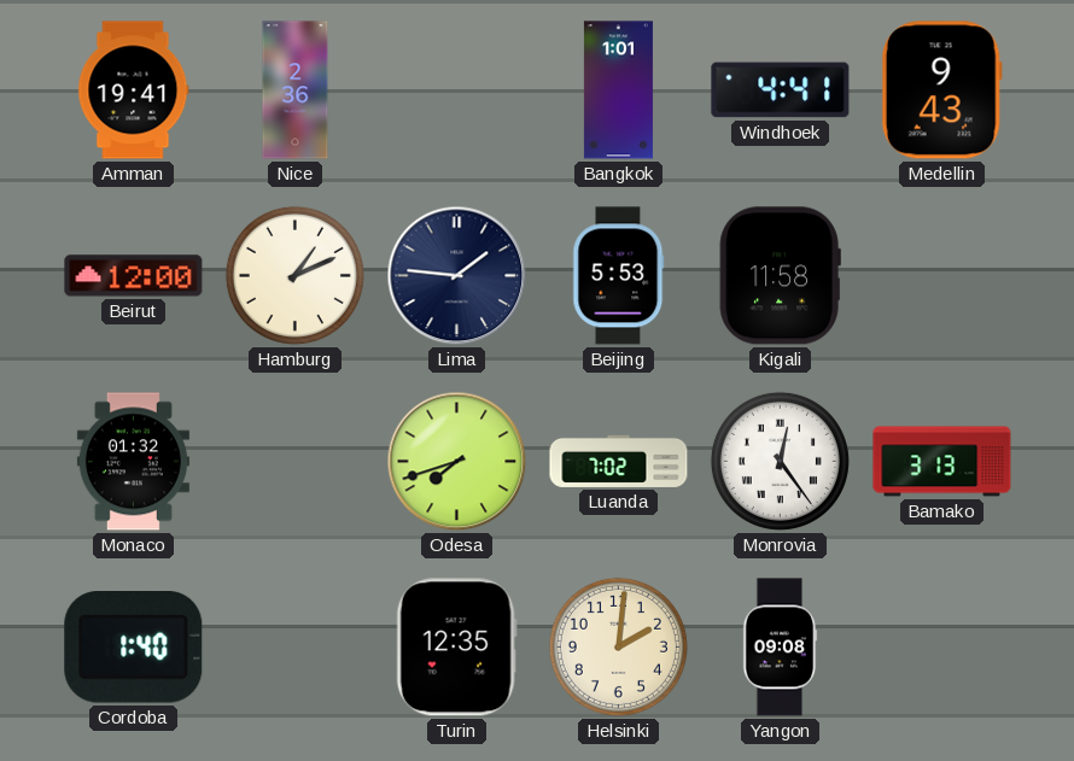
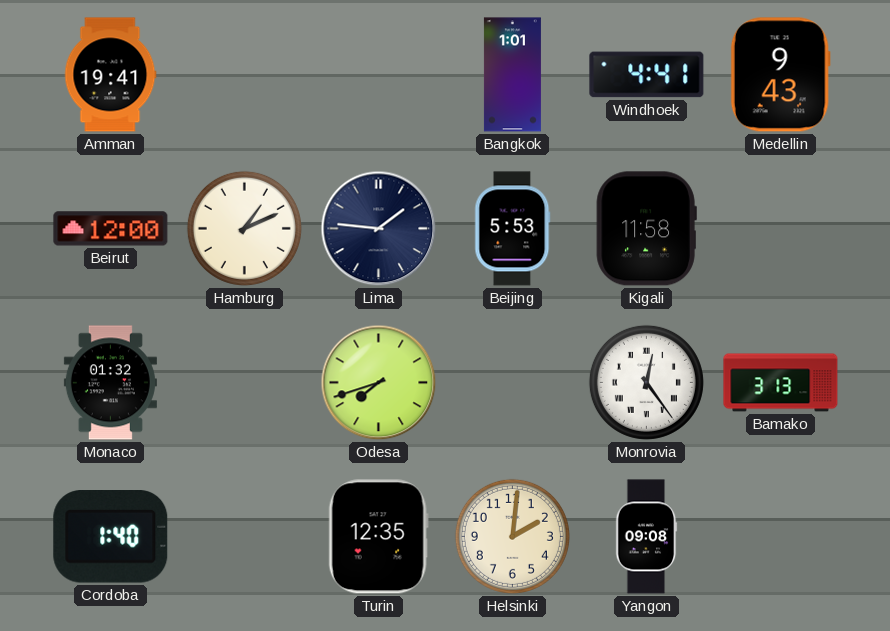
Nice: 2:36 -> none (296, 90)
Luanda: 7:02 -> none (619, 461)
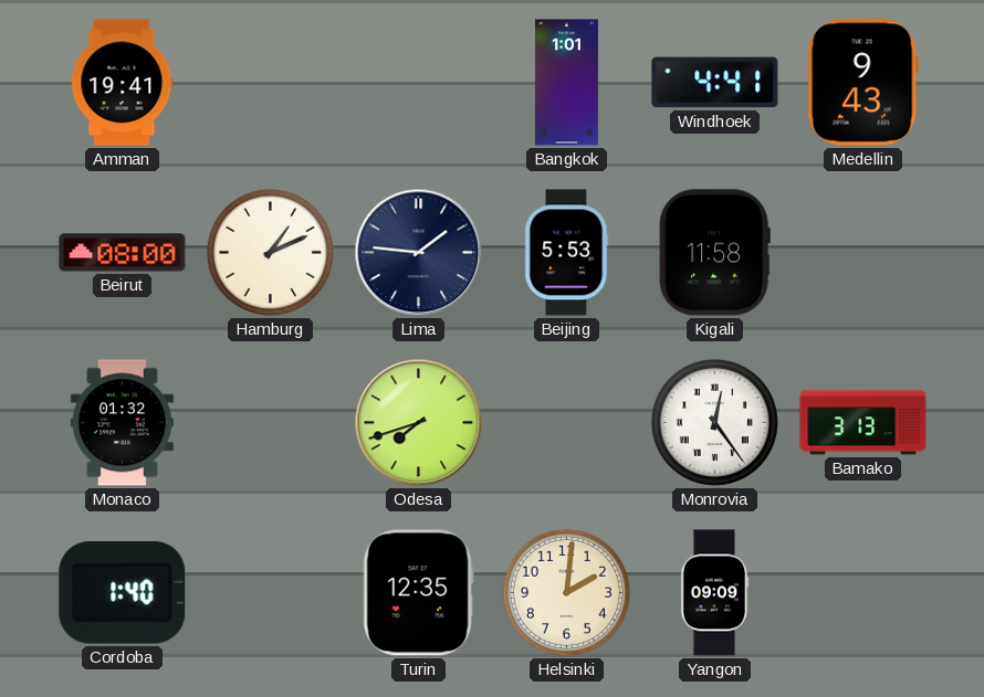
Beirut: 12:00 -> 08:00 (123, 253)
Yangon: 09:08 -> 09:09 (715, 593)
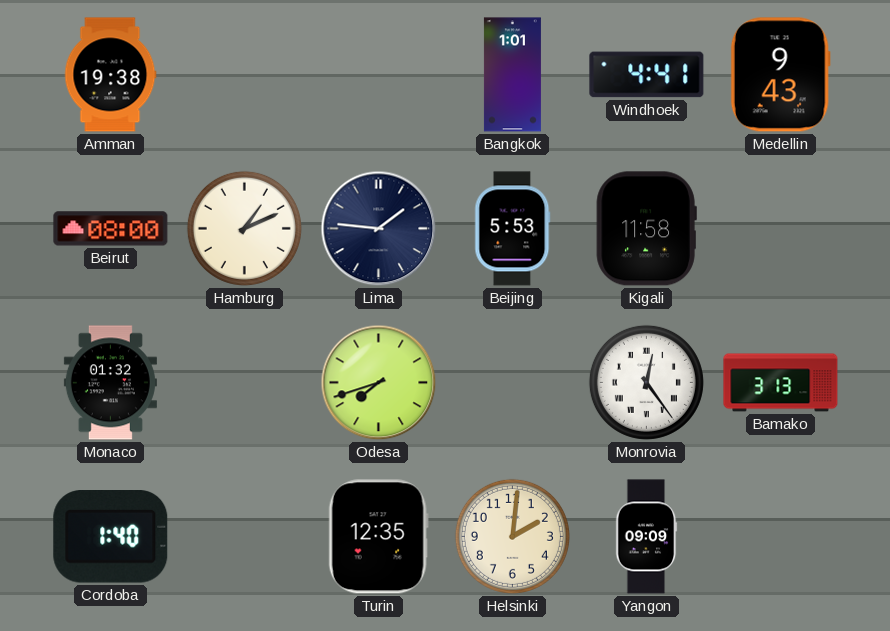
Amman: 19:41 -> 19:38 (110, 75)
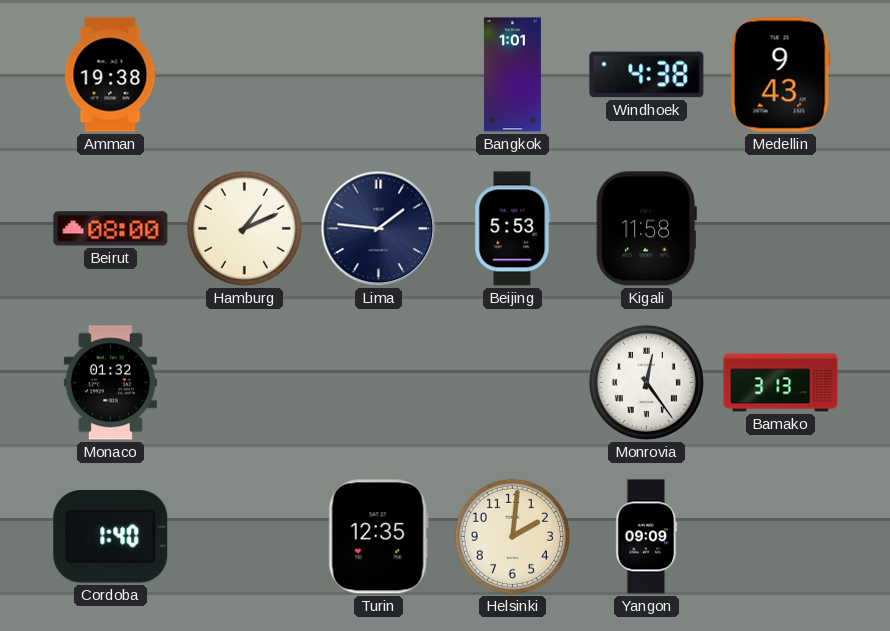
Windhoek: 4:41 -> 4:38 (647, 75)
Odesa: 7:42 -> none (379, 383)
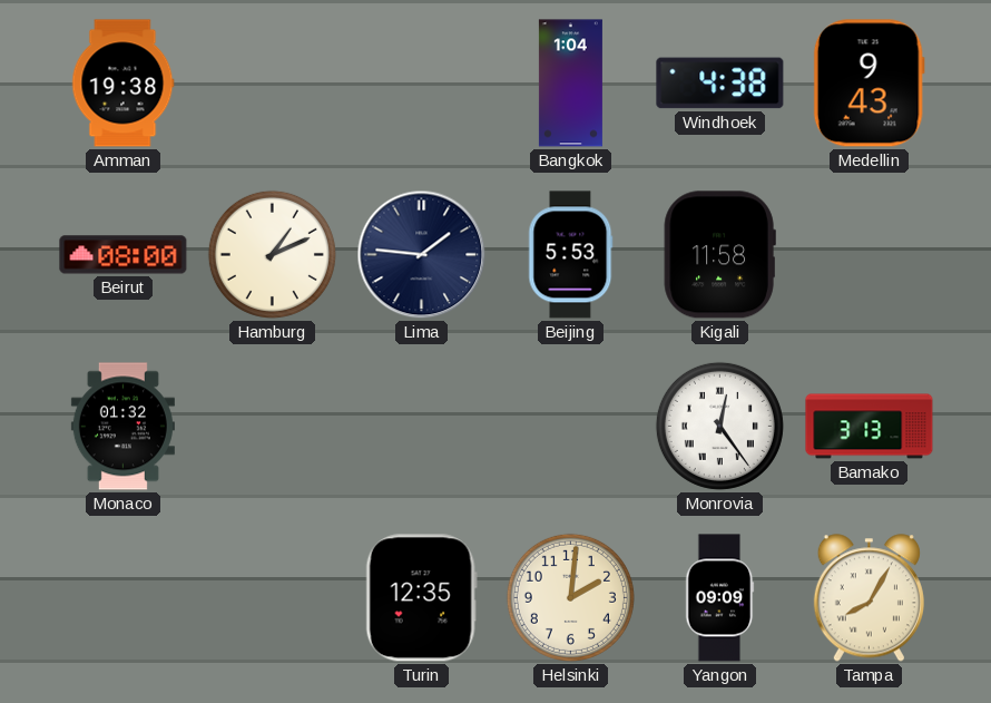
Bangkok: 1:01 -> 1:04 (570, 84)
Cordoba: 1:40 -> none (111, 537)
Tampa: none -> 8:05 (869, 598)
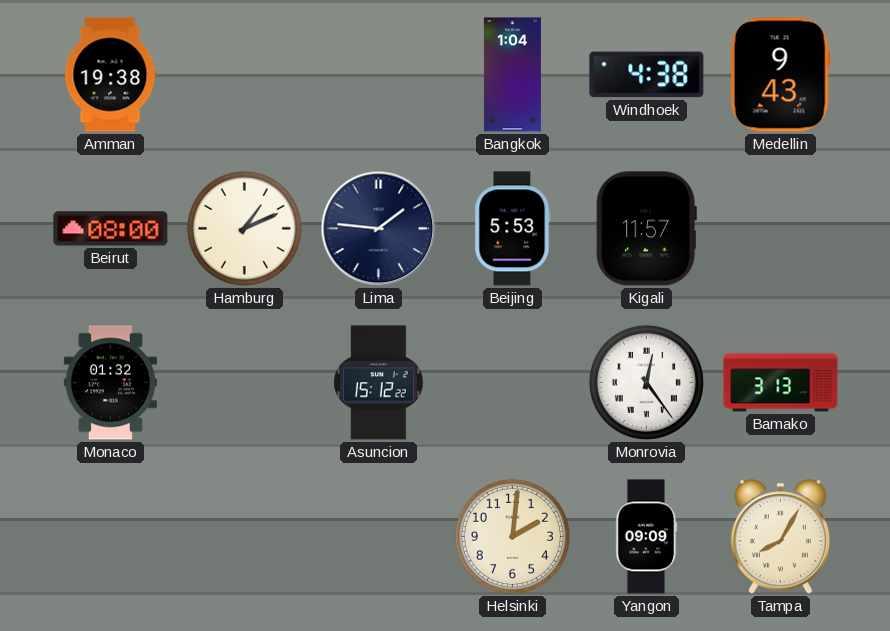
Kigali: 11:58 -> 11:57 (646, 229)
Asuncion: none -> 15:12 (379, 383)
Turin: 12:35 -> none (421, 598)
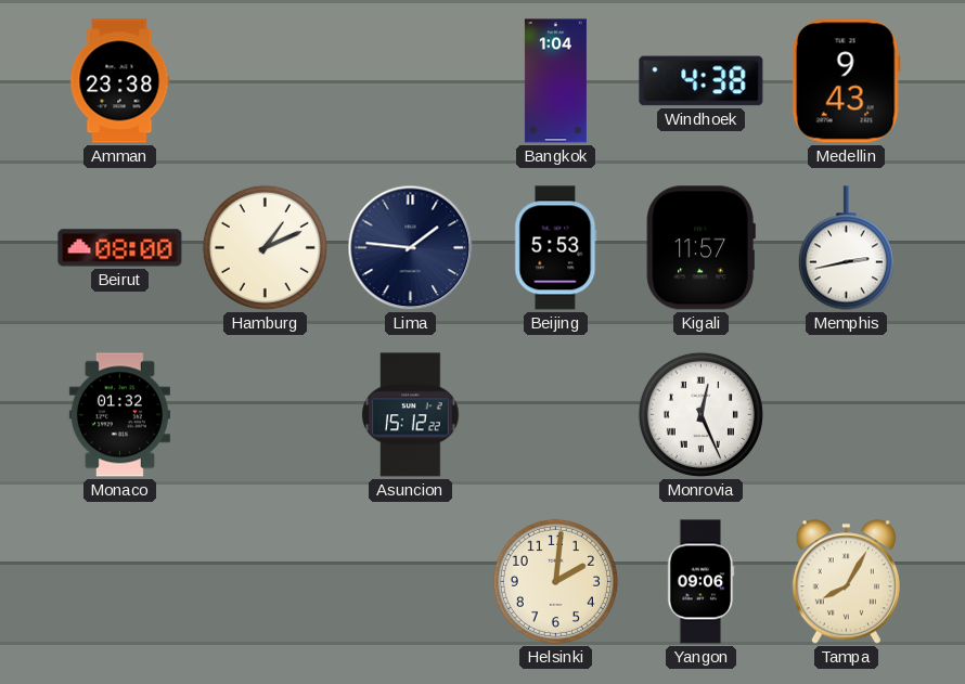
Amman: 19:38 -> 23:38 (119, 81)
Memphis: none -> 2:43 (846, 248)
Monrovia: 12:24 -> 12:26 (700, 414)
Bamako: 3:13 -> none (781, 383)
Yangon: 09:09 -> 09:06 (702, 582)
